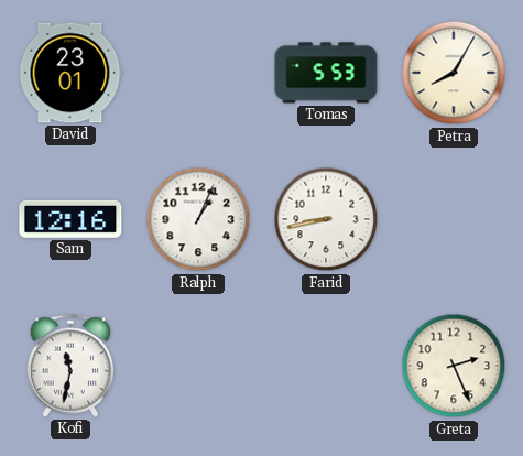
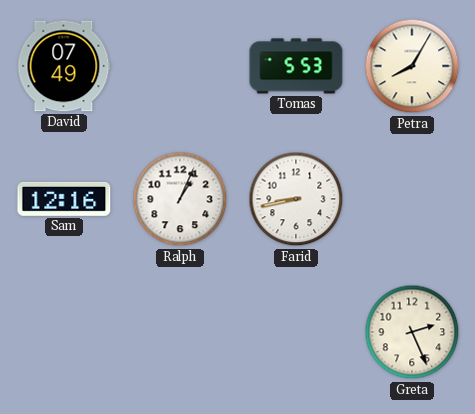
David: 23:01 -> 07:49 (64, 66)
Kofi: 11:32 -> none (70, 366)
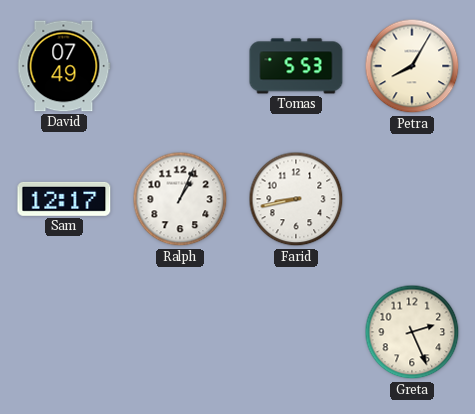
Sam: 12:16 -> 12:17 (64, 199)
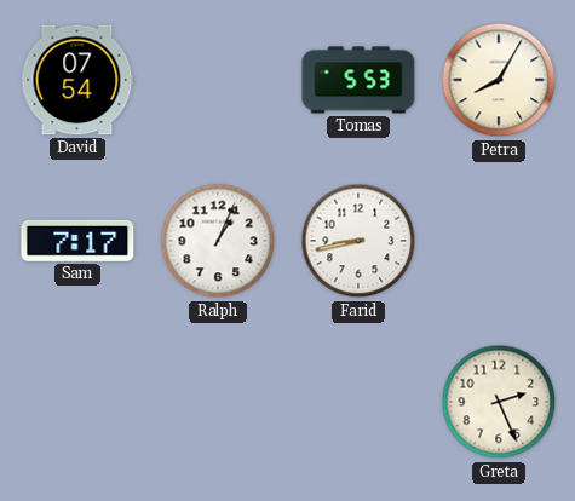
David: 07:49 -> 07:54 (77, 80)
Sam: 12:17 -> 7:17 (77, 241)
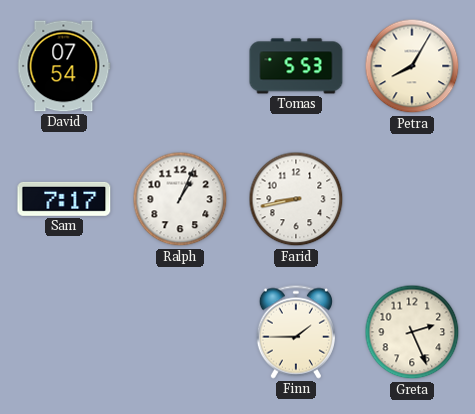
Finn: none -> 1:45 (296, 332)
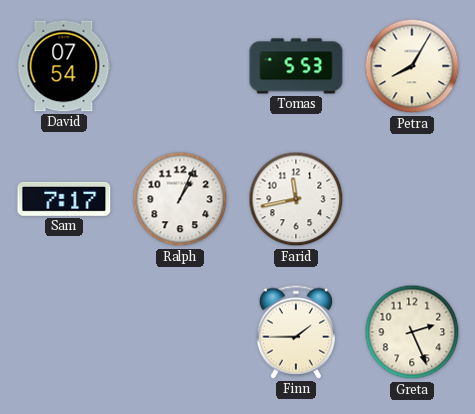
Farid: 8:43 -> 11:43 (296, 199)
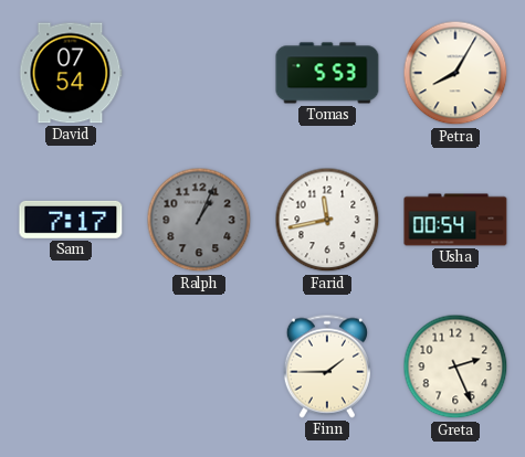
Ralph dial: white -> grey (199, 220)
Usha: none -> 00:54 (455, 220)
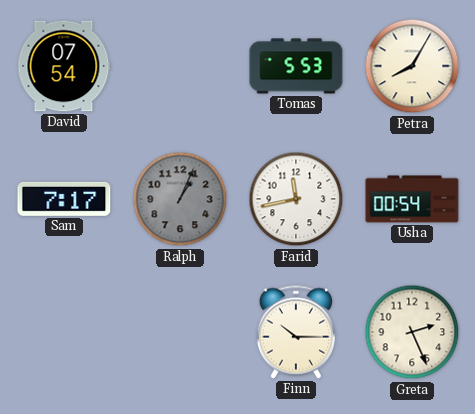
Finn: 1:45 -> 10:15 (296, 332)
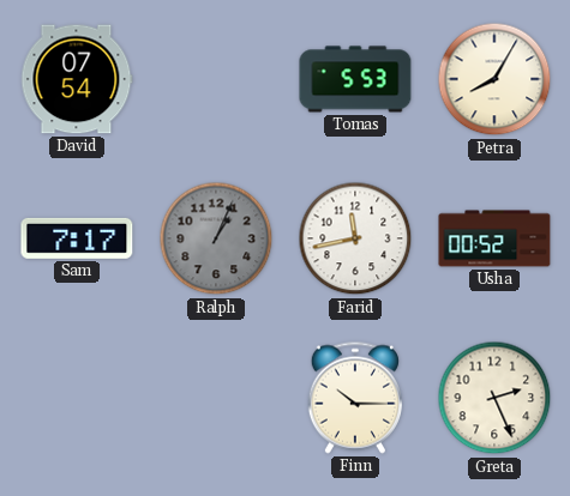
Usha: 00:54 -> 00:52 (494, 238)
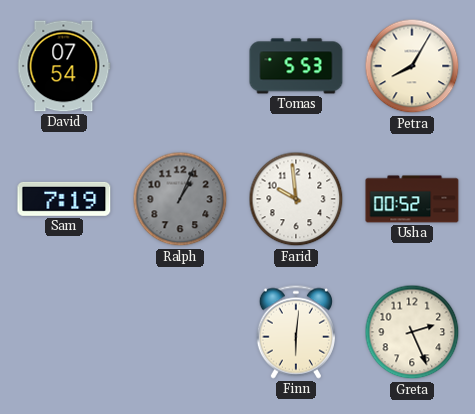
Sam: 7:17 -> 7:19 (64, 199)
Farid: 11:43 -> 9:59 (296, 199)
Finn: 10:15 -> 6:01 (296, 332)
